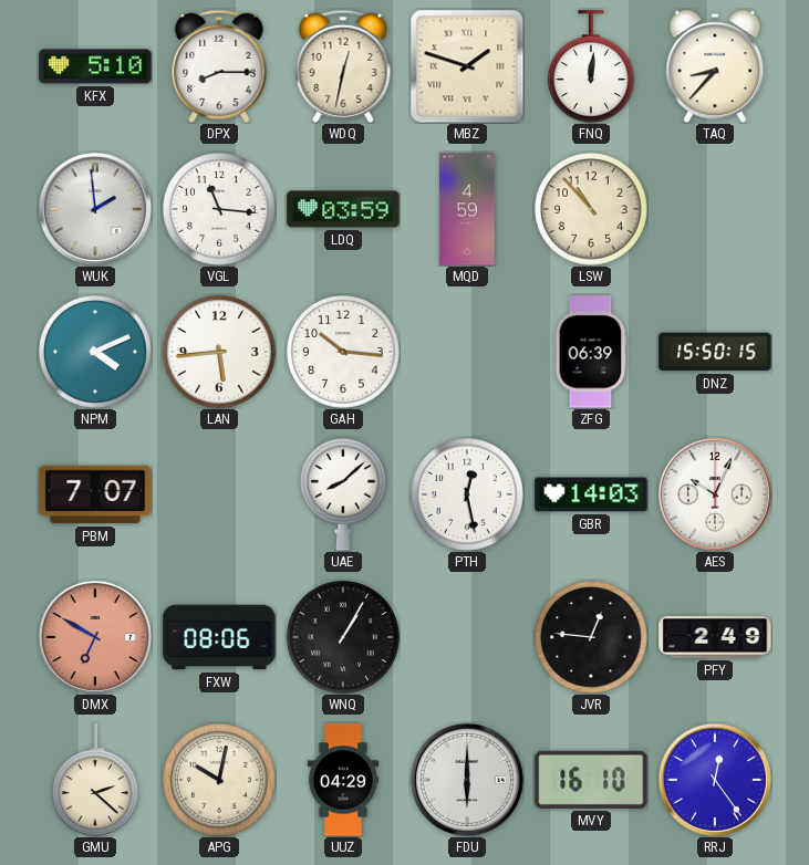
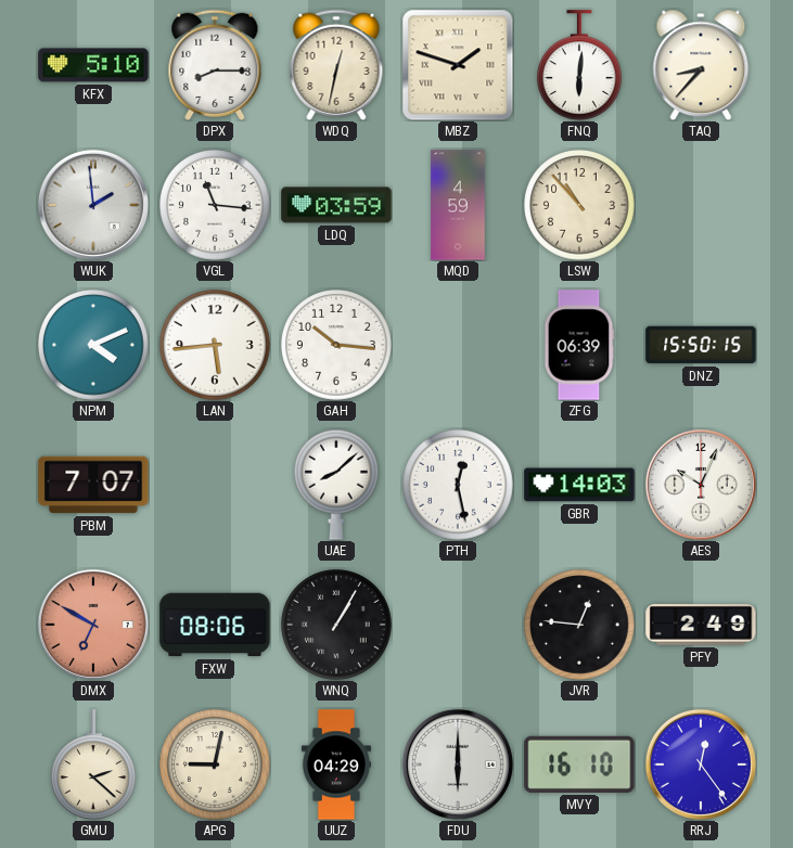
FNQ: 12:01 -> 6:01 (580, 65)
APG: 10:02 -> 9:02 (215, 765)
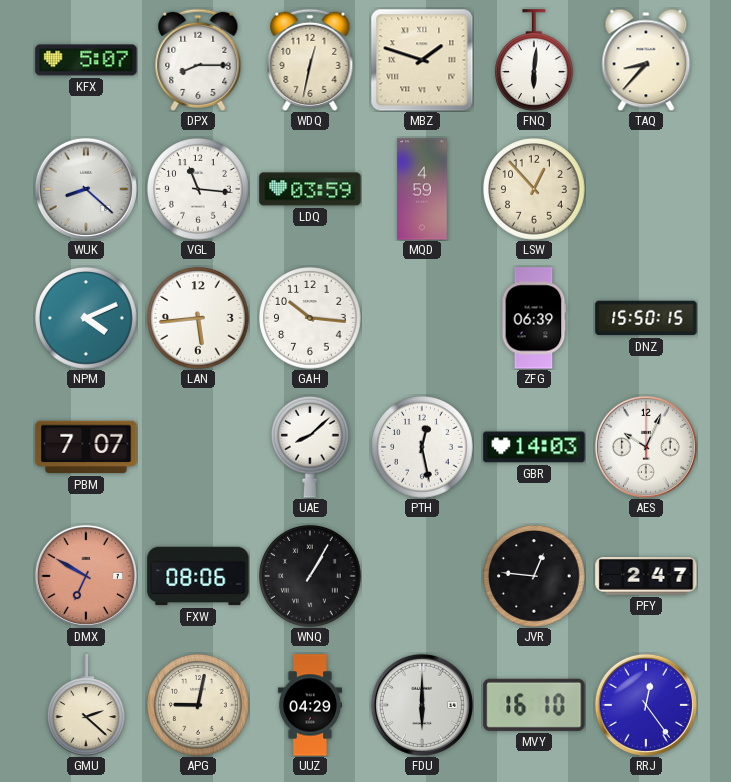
KFX: 5:10 -> 5:07 (86, 60)
WUK: 1:59 -> 8:22 (86, 189)
LSW: 10:53 -> 12:53 (534, 189)
PFY: 2:49 -> 2:47 (646, 577)
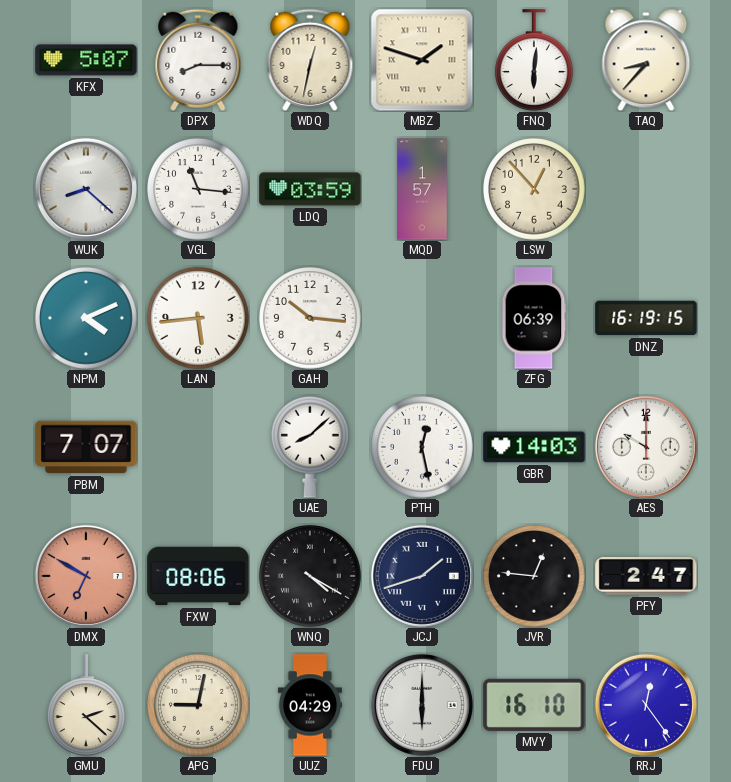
MQD: 4:59 -> 1:57 (422, 189)
DNZ: 15:50 -> 16:19 (646, 318)
AES: 10:04 -> 10:00 (646, 447)
WNQ: 1:05 -> 4:20 (310, 576)
JCJ: none -> 1:42 (422, 576)
